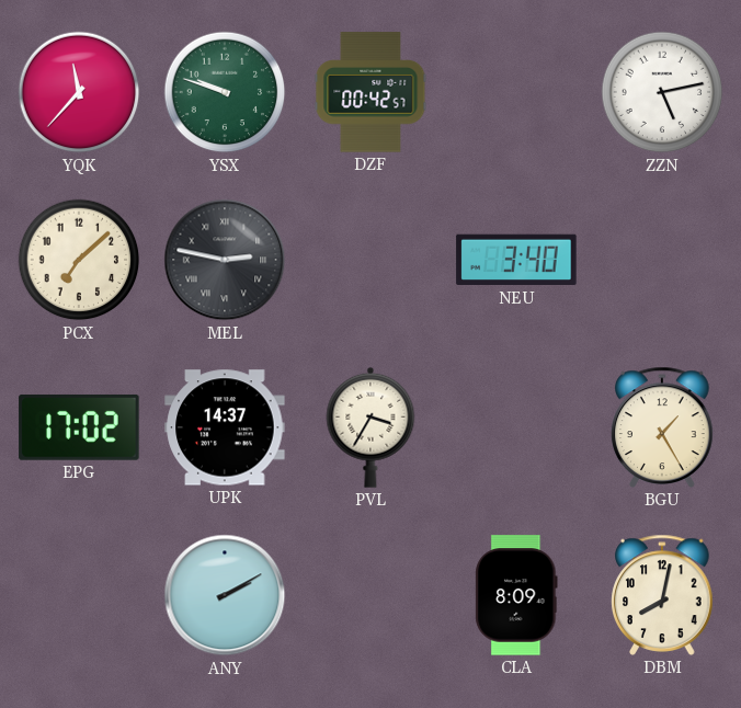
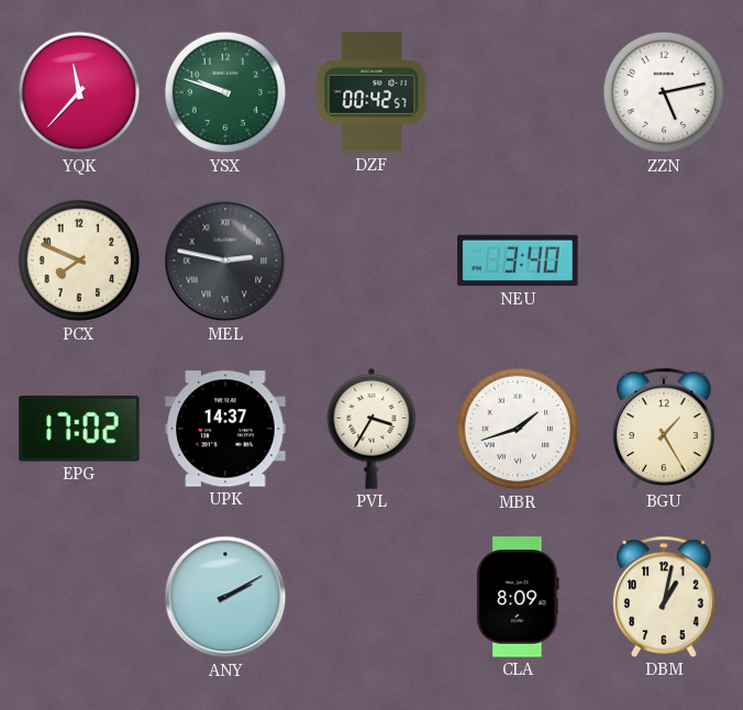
PCX: 7:08 -> 7:49 (79, 260)
MBR: none -> 1:42 (518, 429)
DBM: 8:02 -> 1:02 (664, 597)
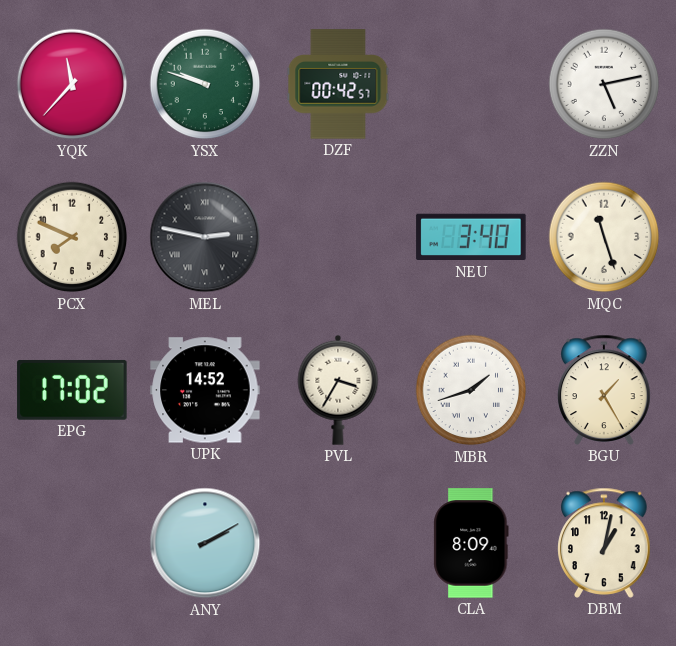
MQC: none -> 11:27 (604, 237)
UPK: 14:37 -> 14:52 (205, 390)
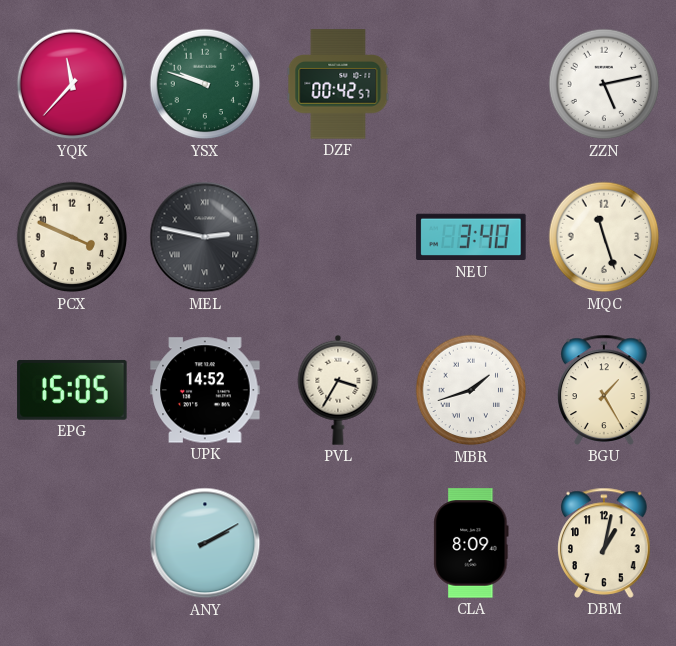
PCX: 7:49 -> 3:49 (72, 237)
EPG: 17:02 -> 15:05 (72, 390)
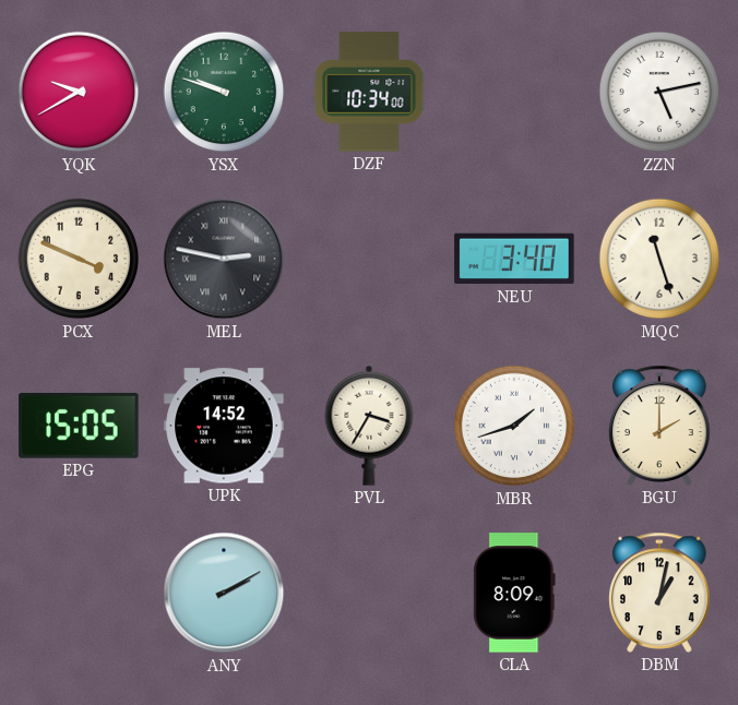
YQK: 11:37 -> 9:40 (79, 92)
DZF: 00:42 -> 10:34 (369, 92)
BGU: 1:25 -> 2:00 (659, 426)
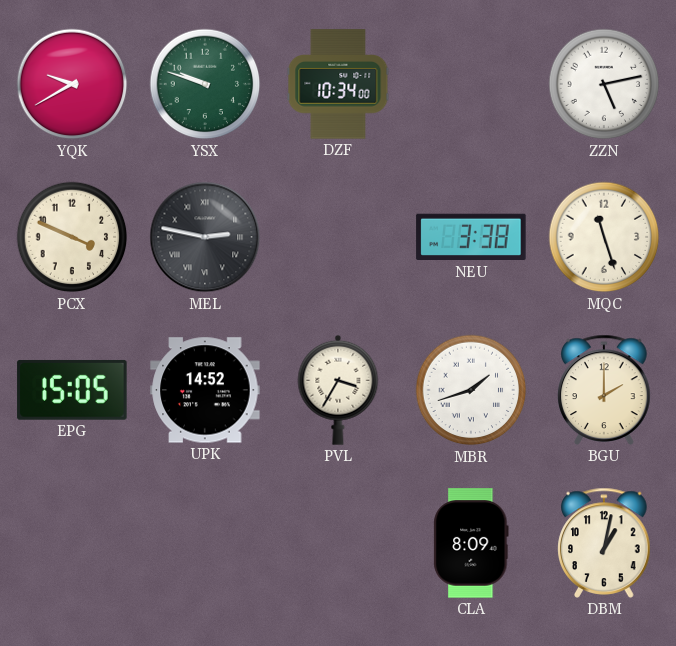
NEU: 3:40 -> 3:38 (471, 237)
ANY: 2:10 -> none (224, 593)
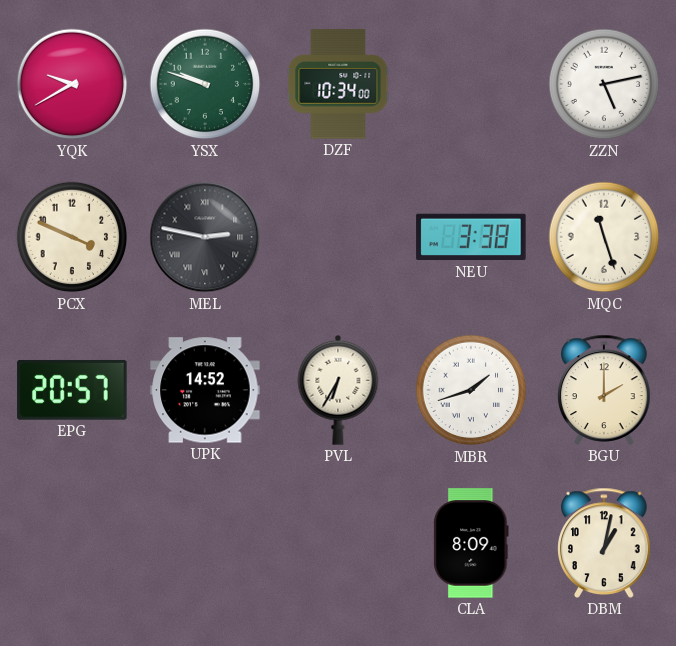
EPG: 15:05 -> 20:57 (72, 390)
PVL: 3:35 -> 6:35 (338, 390)
